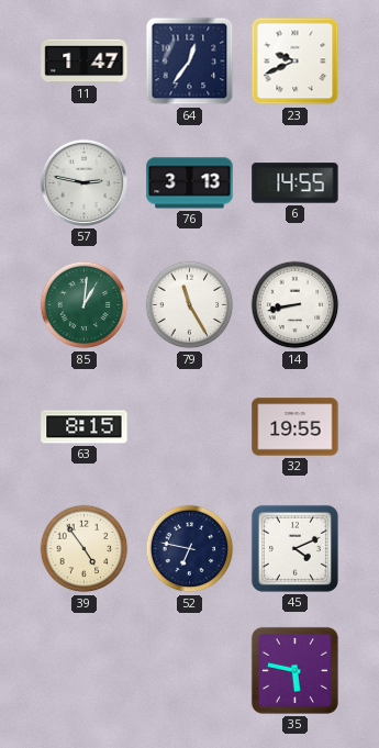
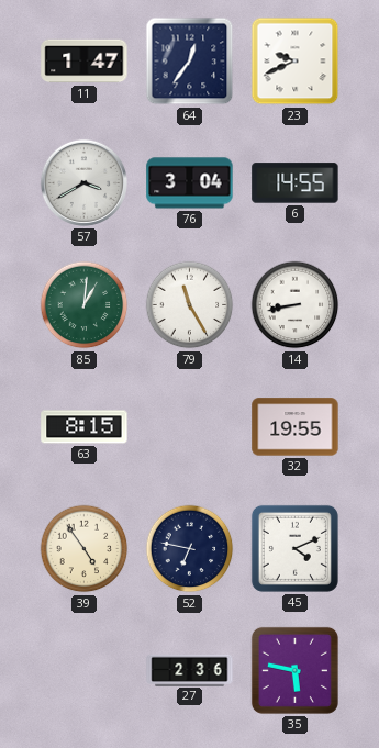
57: 2:47 -> 3:40 (83, 182)
76: 3:13 -> 3:04 (190, 183)
27: none -> 2:36 (190, 670)
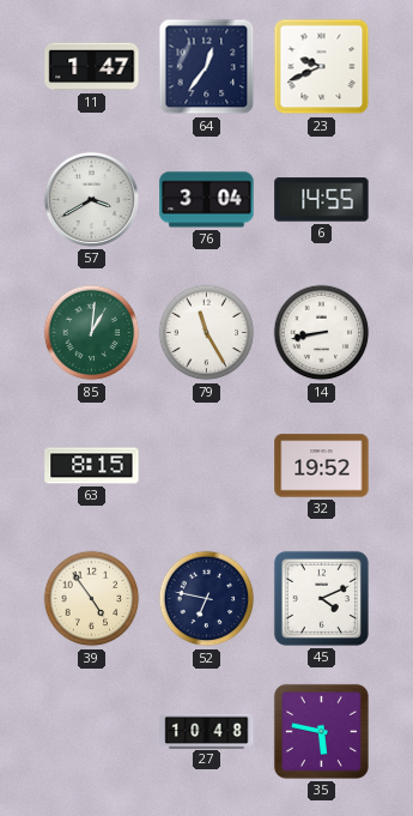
32: 19:55 -> 19:52 (322, 466)
27: 2:36 -> 10:48 (207, 731)
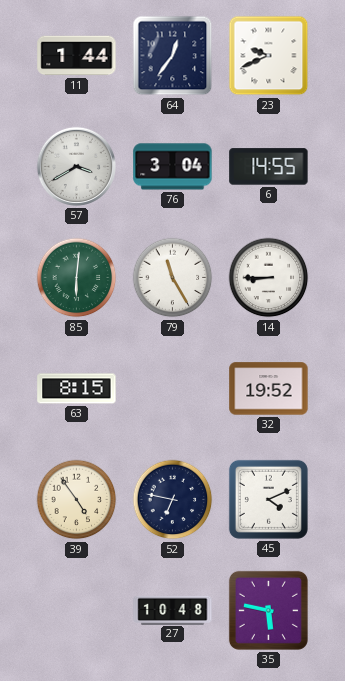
11: 1:47 -> 1:44 (77, 56)
85: 1:01 -> 6:01 (77, 278)
14: 8:43 -> 8:45 (269, 278)
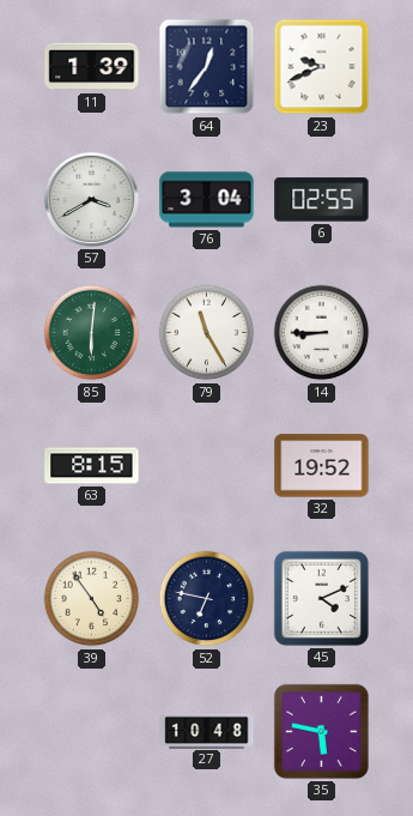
11: 1:44 -> 1:39 (92, 67)
6: 14:55 -> 02:55 (322, 200)
